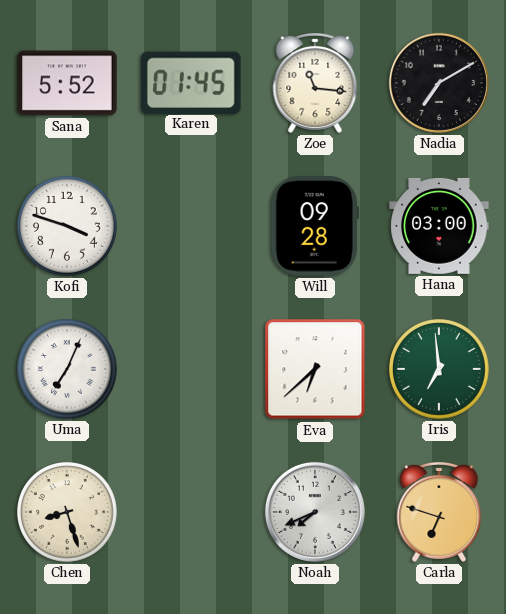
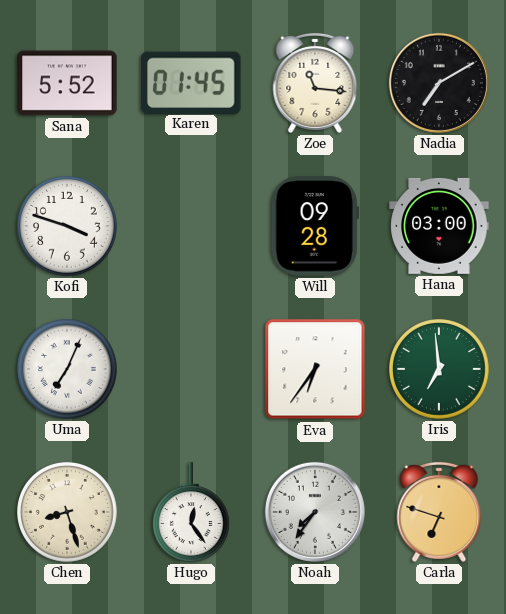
Eva: 6:38 -> 6:36 (315, 369)
Hugo: none -> 12:24 (191, 512)
Noah: 7:41 -> 7:36 (315, 512)
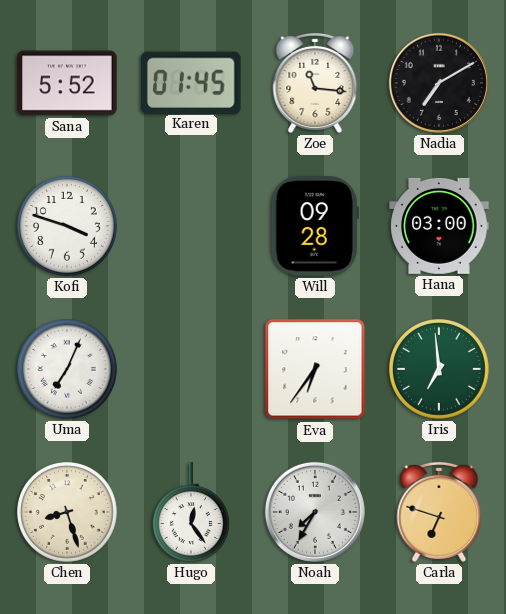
Noah: 7:36 -> 7:35 (315, 512)
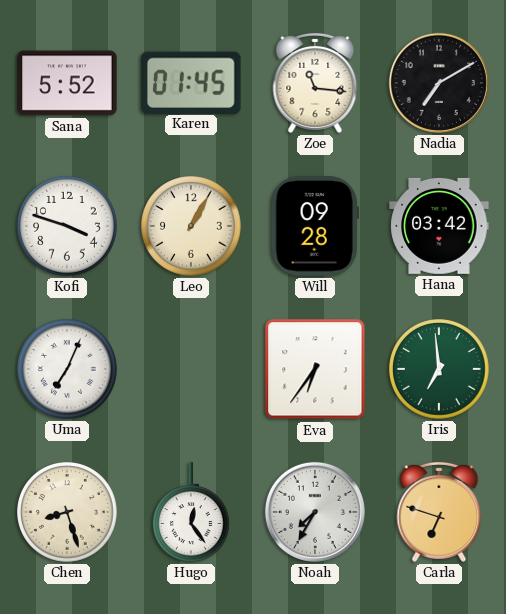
Leo: none -> 1:05 (192, 227)
Hana: 03:00 -> 03:42 (439, 226)
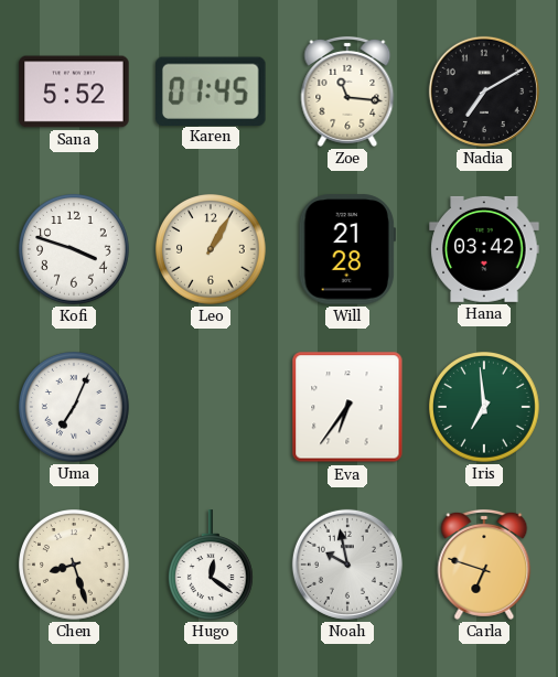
Will: 09:28 -> 21:28 (347, 249)
Hugo: 12:24 -> 12:21 (211, 565)
Noah: 7:35 -> 9:58 (347, 565)
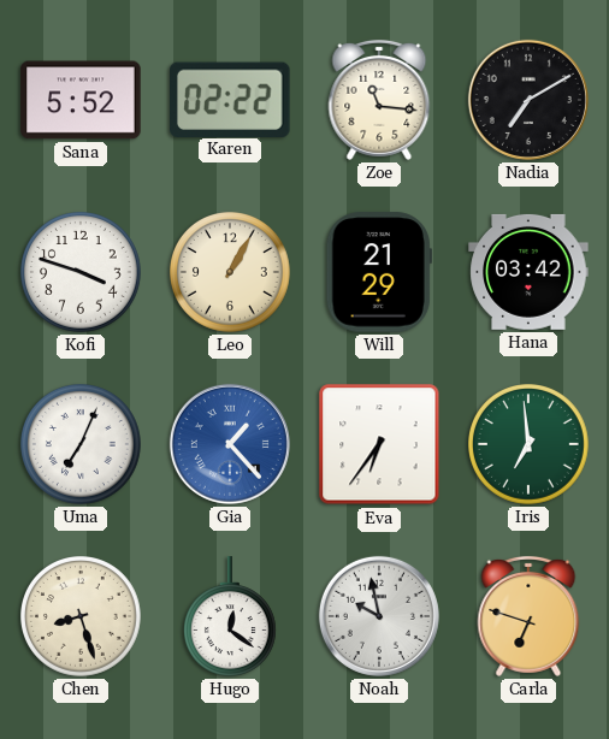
Karen: 01:45 -> 02:22 (231, 99)
Will: 21:28 -> 21:29 (379, 272)
Gia: none -> 1:23 (230, 444)
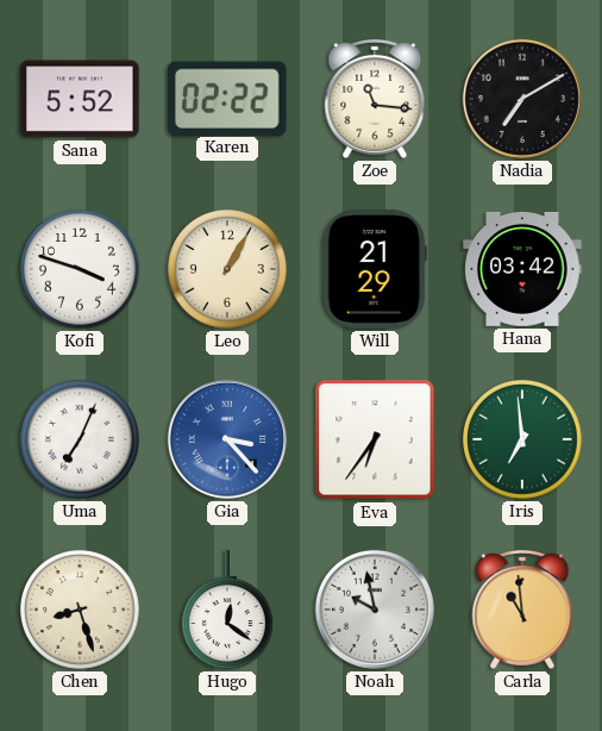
Gia: 1:23 -> 3:23 (227, 439)
Carla: 6:48 -> 10:59 (522, 610)
